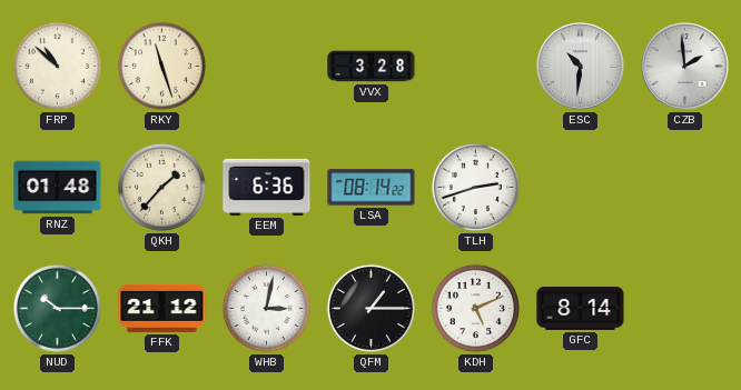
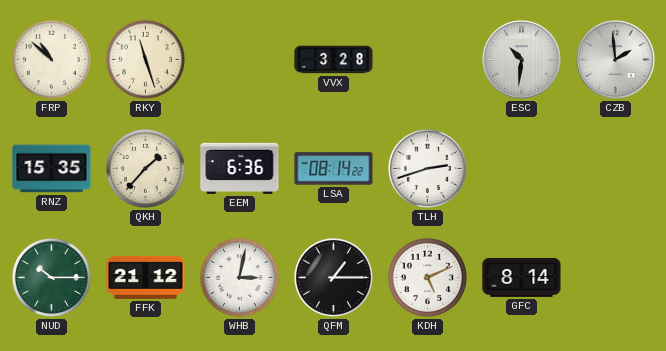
RNZ: 01:48 -> 15:35 (52, 169)
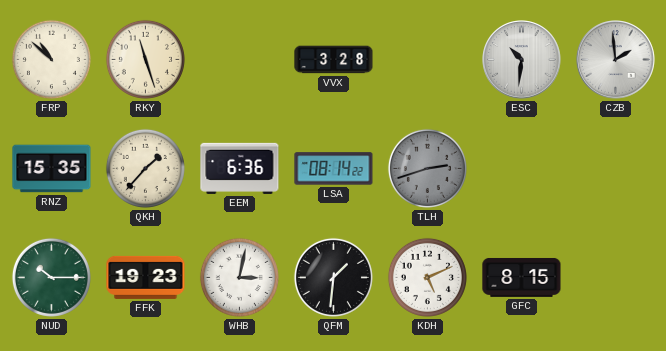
TLH dial: white -> grey (427, 168)
FFK: 21:12 -> 19:23 (146, 277)
QFM: 1:15 -> 1:31 (333, 277)
GFC: 8:14 -> 8:15 (522, 277)
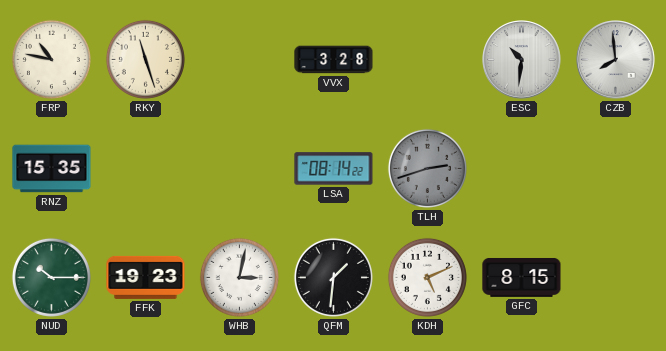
FRP: 10:52 -> 10:47 (51, 59)
CZB: 1:59 -> 7:59 (616, 60)
QKH: 1:37 -> none (145, 168)
EEM: 6:36 -> none (240, 168)
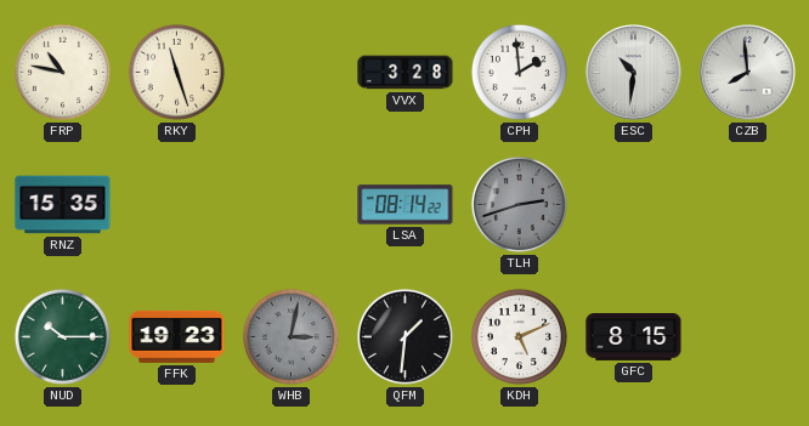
CPH: none -> 1:59 (519, 72)
WHB dial: white -> grey (290, 336)
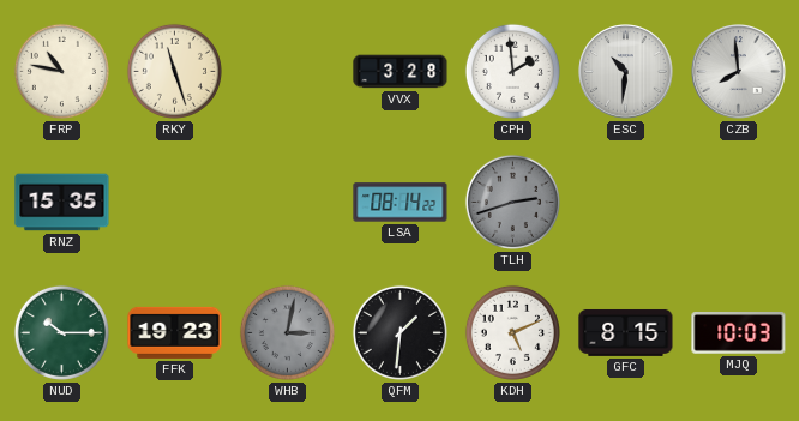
MJQ: none -> 10:03 (739, 333)
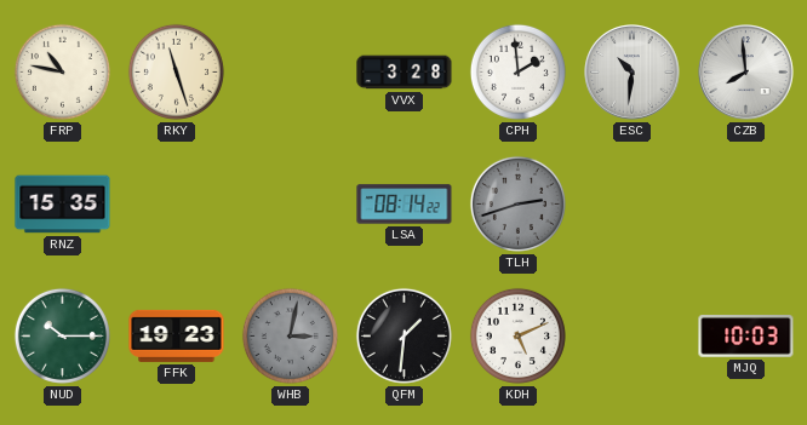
GFC: 8:15 -> none (626, 332)
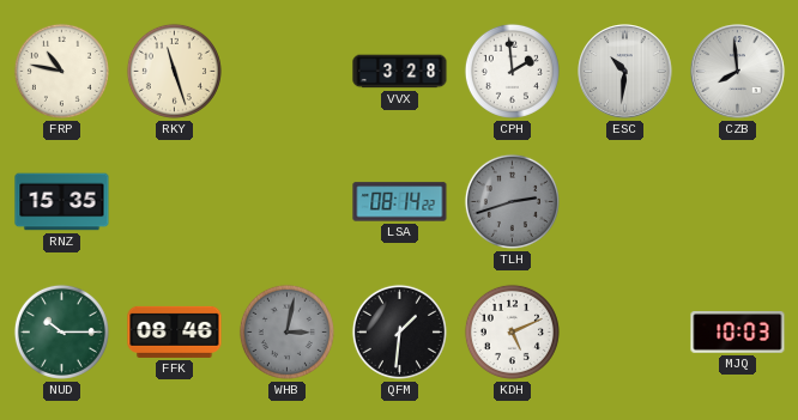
FFK: 19:23 -> 08:46 (175, 331)
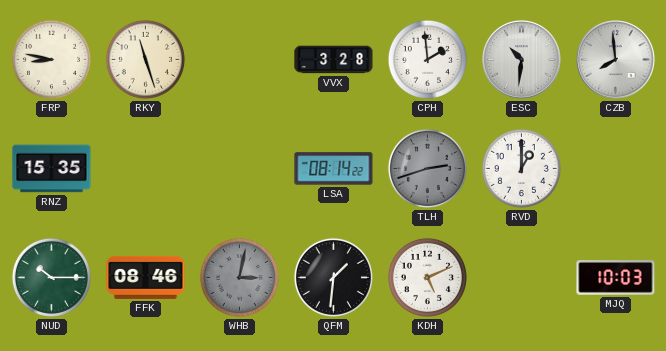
FRP: 10:47 -> 8:47 (51, 59)
RVD: none -> 1:00 (521, 168)
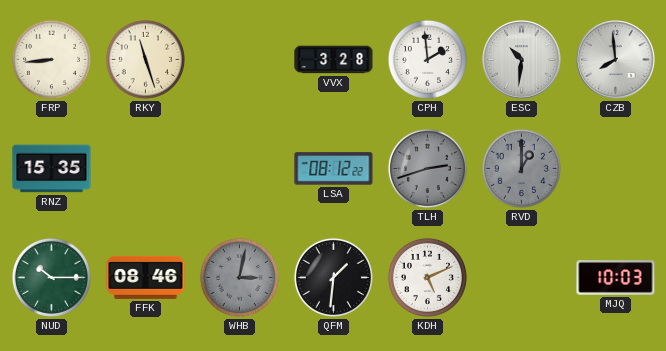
FRP: 8:47 -> 8:44 (51, 59)
LSA: 08:14 -> 08:12 (334, 169)
RVD dial: white -> grey (521, 168)
